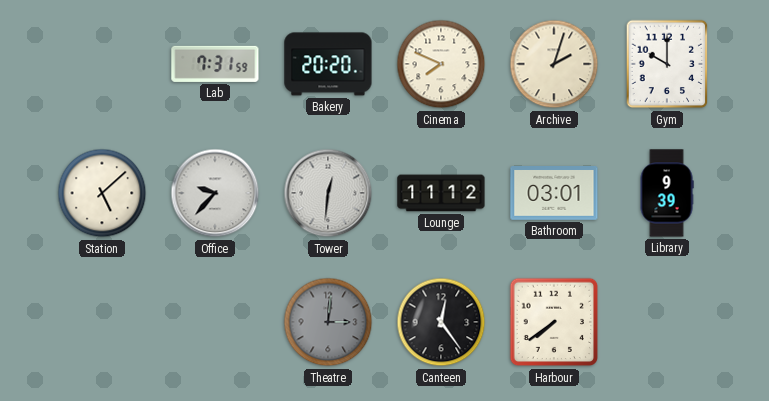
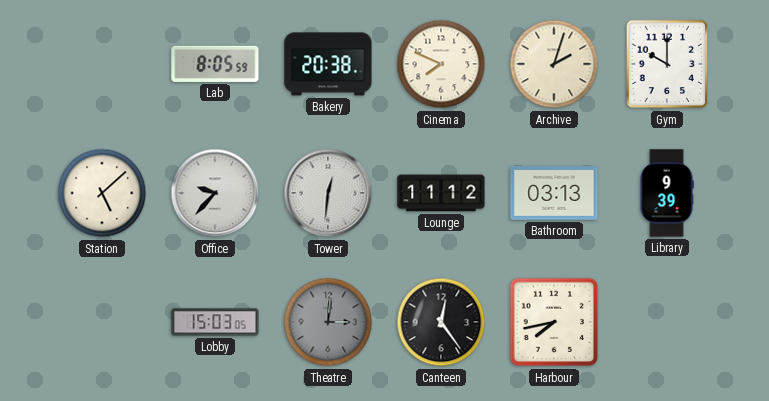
Lab: 7:31 -> 8:05 (215, 64)
Bakery: 20:20 -> 20:38 (328, 64)
Bathroom: 03:01 -> 03:13 (554, 194)
Lobby: none -> 15:03 (215, 322)
Harbour: 7:39 -> 7:43 (554, 322)
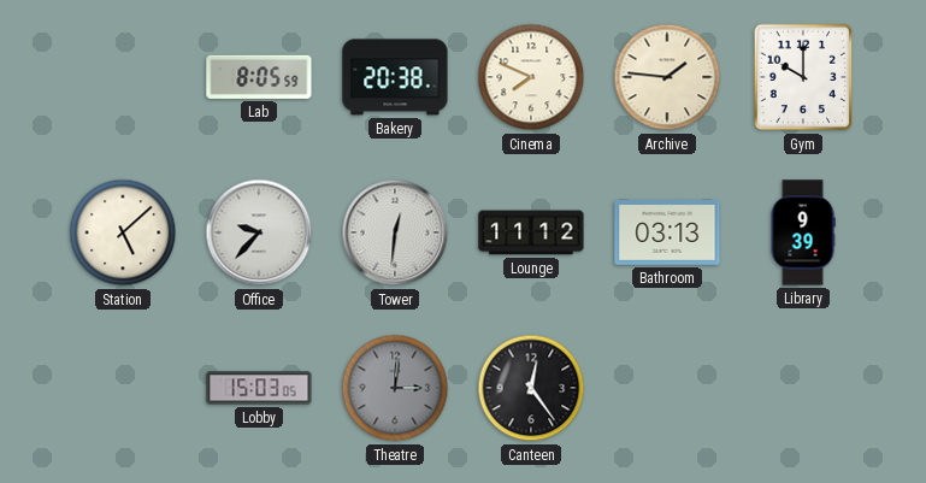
Archive: 2:03 -> 1:46 (667, 77)
Harbour: 7:43 -> none (554, 322)
